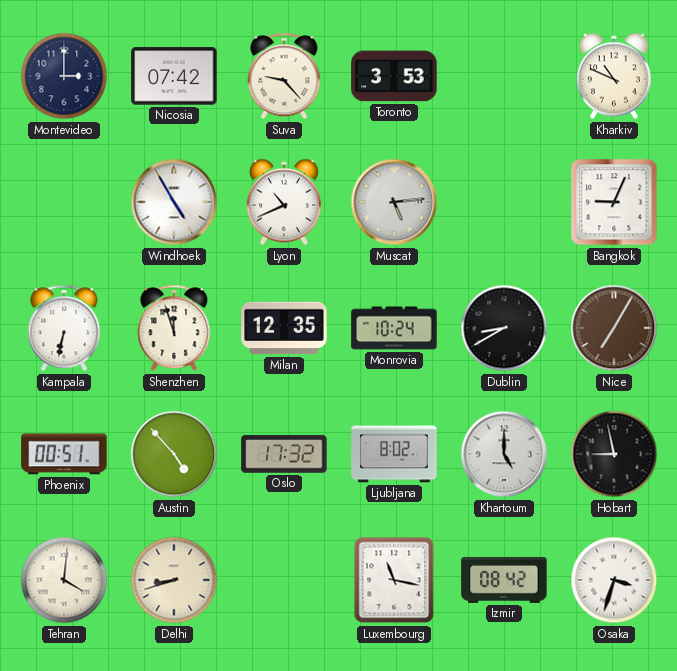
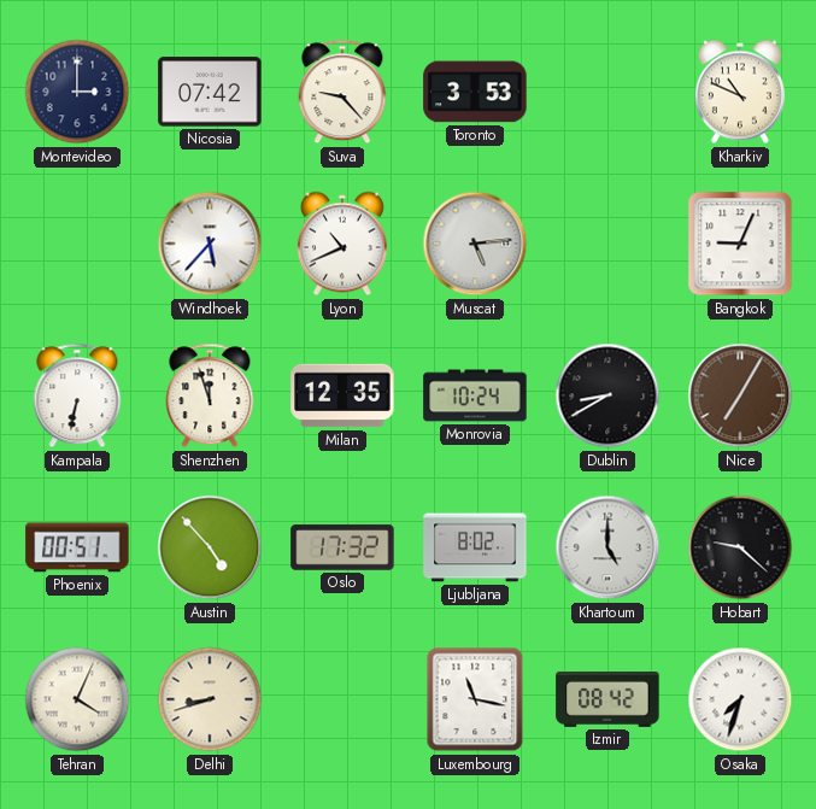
Windhoek: 4:55 -> 5:37 (210, 244)
Hobart: 8:58 -> 9:22 (740, 547)
Tehran: 4:01 -> 4:04 (77, 699)
Osaka: 3:33 -> 7:33 (740, 699)
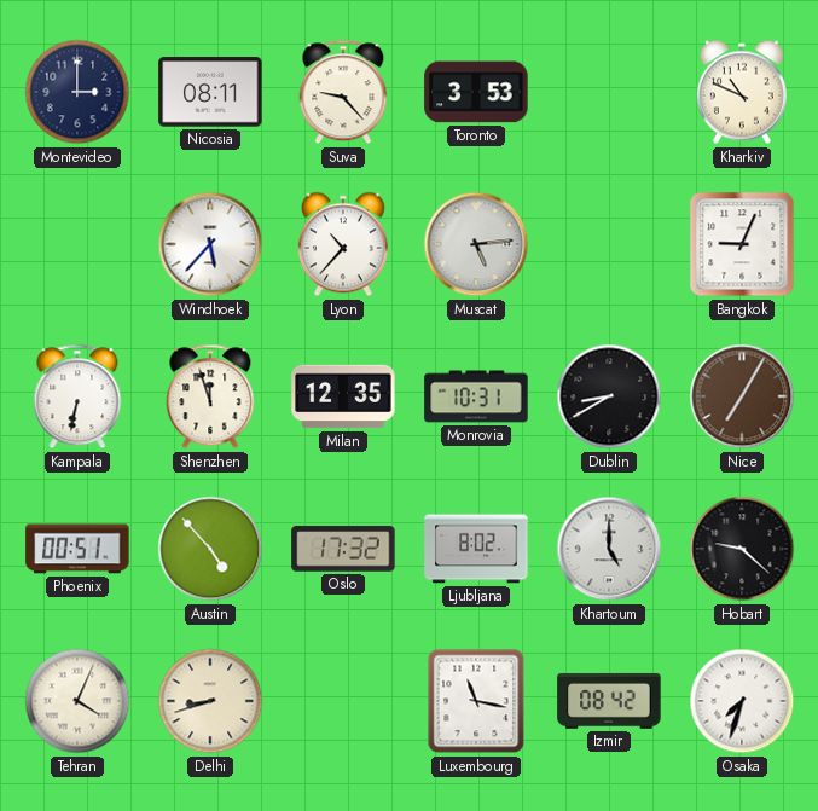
Nicosia: 07:42 -> 08:11 (210, 92)
Lyon: 10:41 -> 10:37 (343, 244)
Monrovia: 10:24 -> 10:31 (476, 396)
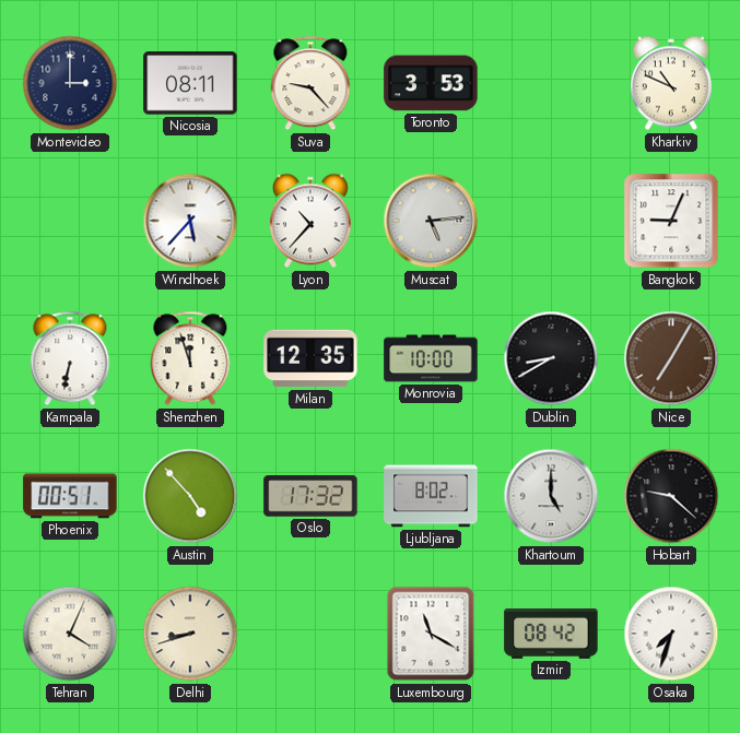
Monrovia: 10:31 -> 10:00 (431, 358)
Luxembourg: 11:17 -> 11:20 (431, 634)
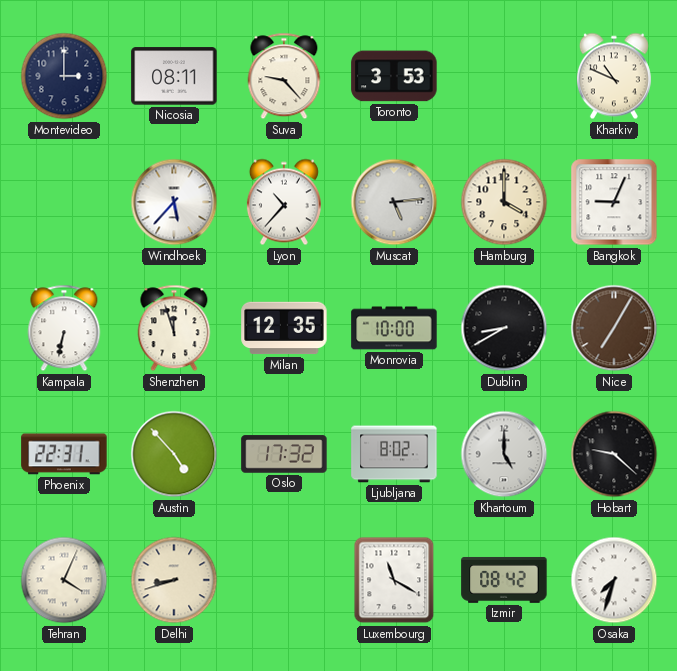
Hamburg: none -> 4:00 (504, 202)
Phoenix: 00:51 -> 22:31 (64, 454)
